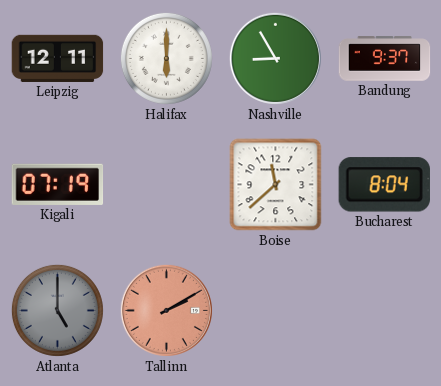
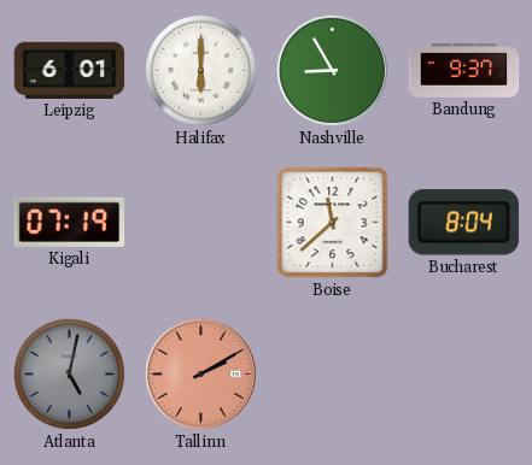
Leipzig: 12:11 -> 6:01 (70, 70)
Atlanta: 5:00 -> 5:02 (69, 373)
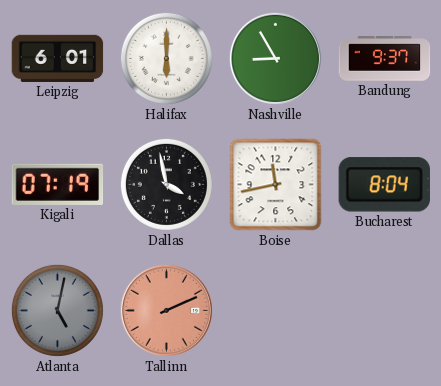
Dallas: none -> 3:58 (166, 184)
Boise: 11:38 -> 11:43 (276, 185)
Tallinn: 2:10 -> 2:11 (166, 310)
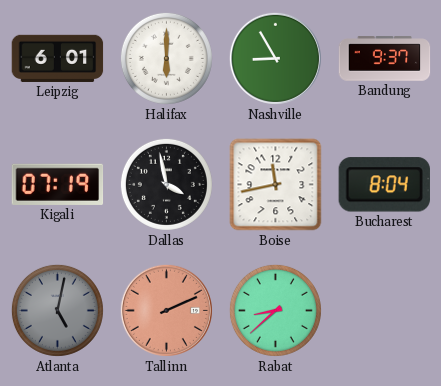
Rabat: none -> 8:38 (275, 310)
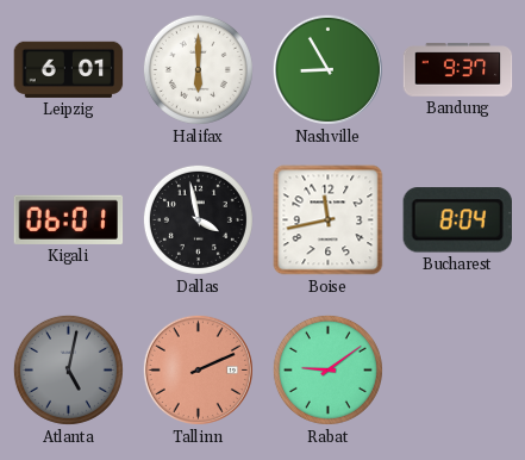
Kigali: 07:19 -> 06:01 (69, 219)
Rabat: 8:38 -> 9:09 (327, 369)
